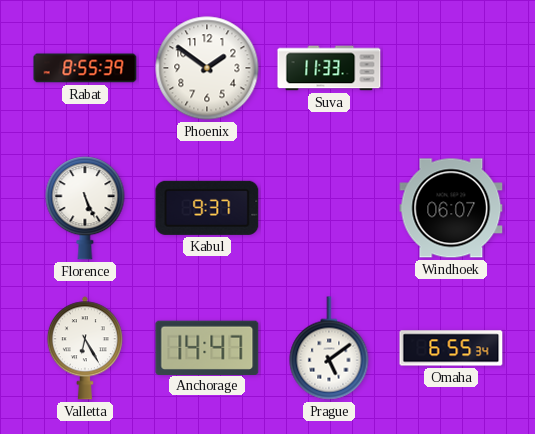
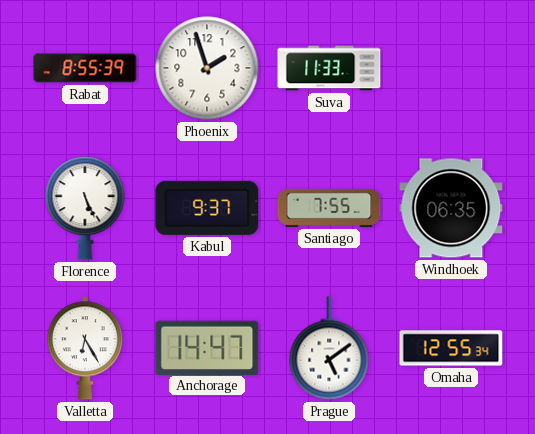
Phoenix: 1:51 -> 1:57 (207, 68)
Santiago: none -> 7:55 (329, 208)
Windhoek: 06:07 -> 06:35 (451, 208)
Omaha: 6:55 -> 12:55 (451, 348)
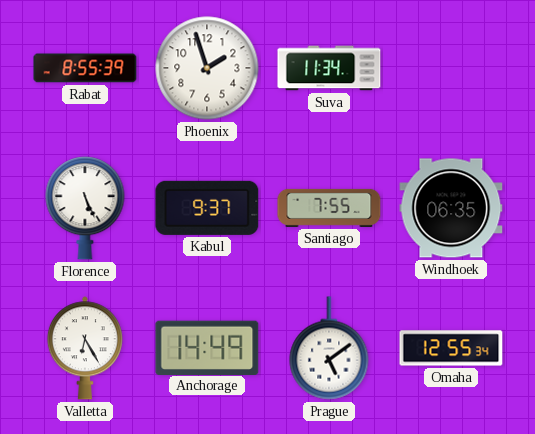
Suva: 11:33 -> 11:34 (329, 68)
Anchorage: 14:47 -> 14:49 (207, 347)
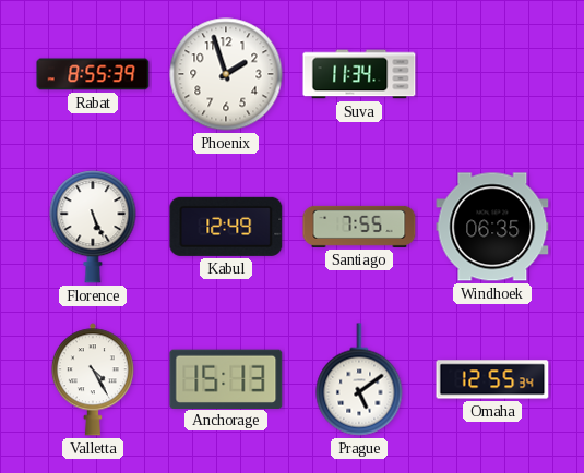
Kabul: 9:37 -> 12:49 (226, 227)
Valletta: 6:25 -> 4:25 (93, 379)
Anchorage: 14:49 -> 15:13 (226, 378)
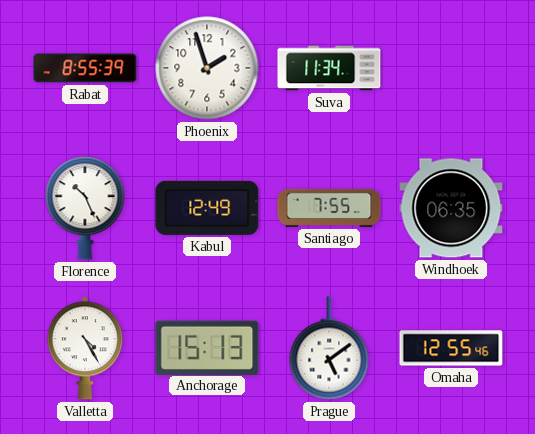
Florence: 5:26 -> 10:26 (85, 208)
Omaha: 12:55:34 -> 12:55:46 (451, 348)
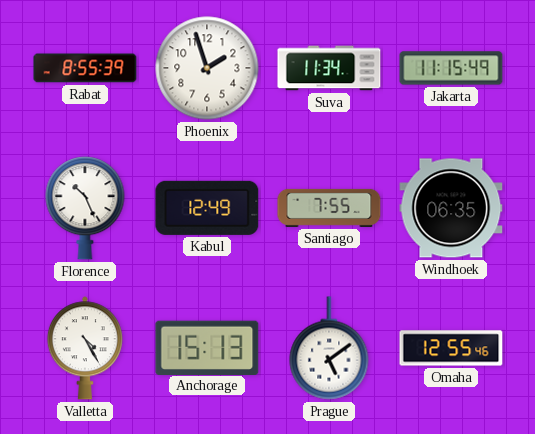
Jakarta: none -> 11:15 (451, 68)
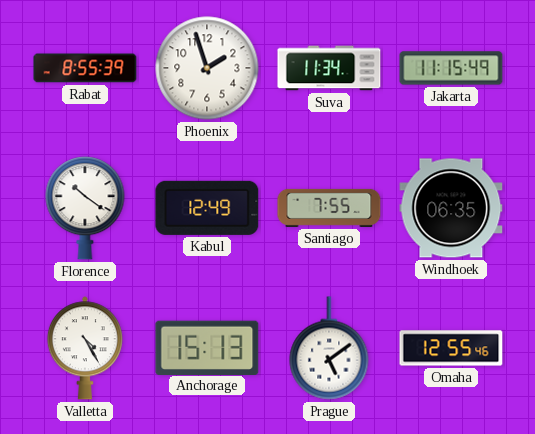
Florence: 10:26 -> 10:21 (85, 208)
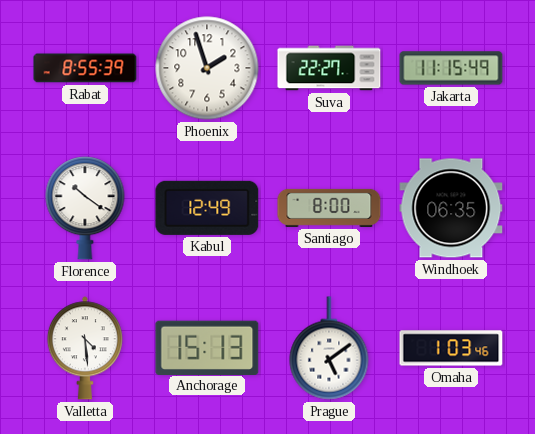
Suva: 11:34 -> 22:27 (329, 68)
Santiago: 7:55 -> 8:00 (329, 208)
Valletta: 4:25 -> 4:29 (85, 348)
Omaha: 12:55 -> 1:03 (451, 348)
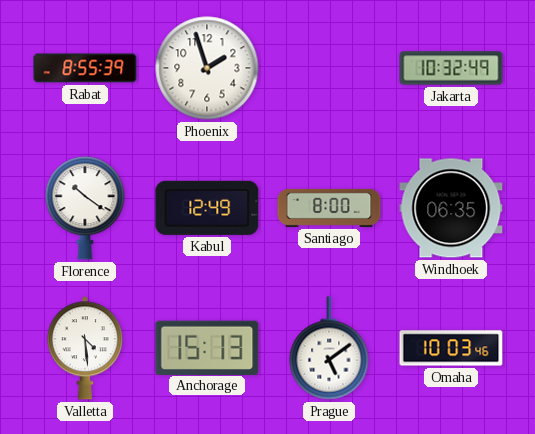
Suva: 22:27 -> none (329, 68)
Jakarta: 11:15 -> 10:32 (451, 68)
Omaha: 1:03 -> 10:03 (451, 348)
